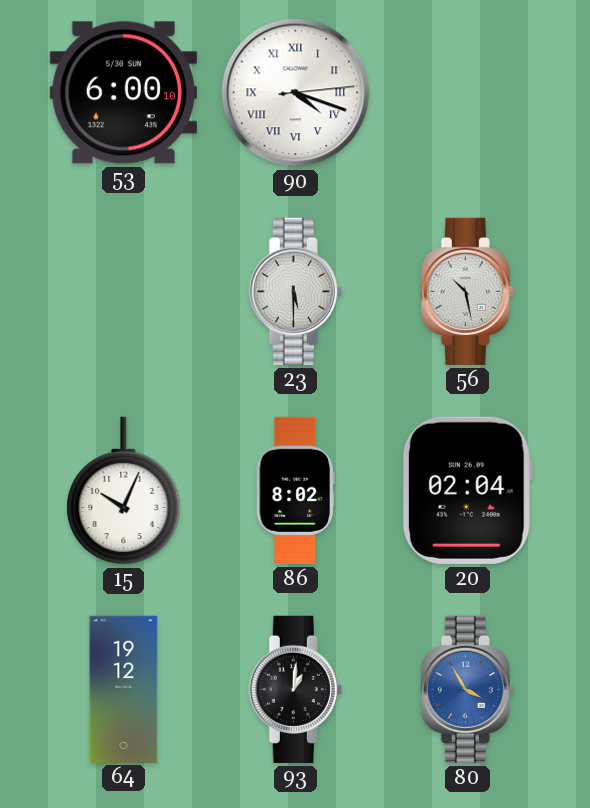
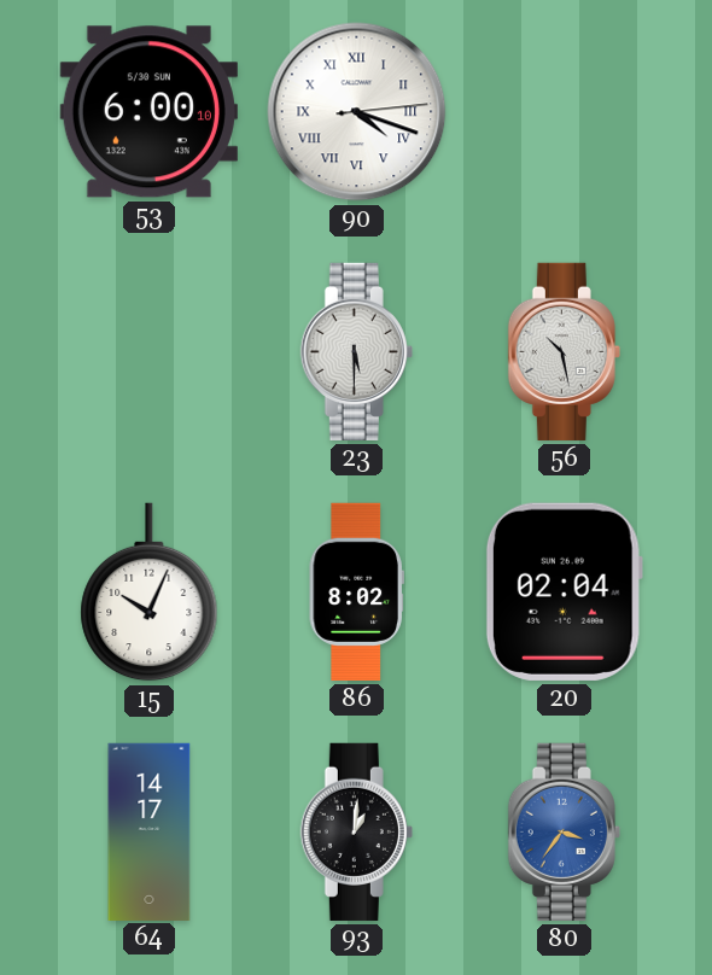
64: 19:12 -> 14:17 (150, 831)
80: 3:55 -> 3:36 (564, 831)
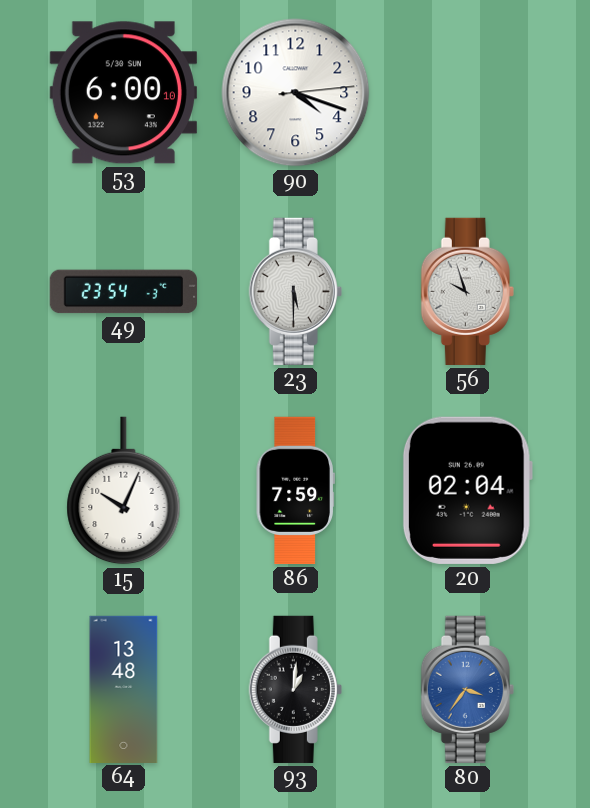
90 numerals: Roman -> Arabic (296, 93)
49: none -> 23:54 (123, 292)
56: 10:28 -> 9:57 (467, 291)
86: 8:02 -> 7:59 (295, 490)
64: 14:17 -> 13:48 (124, 689)
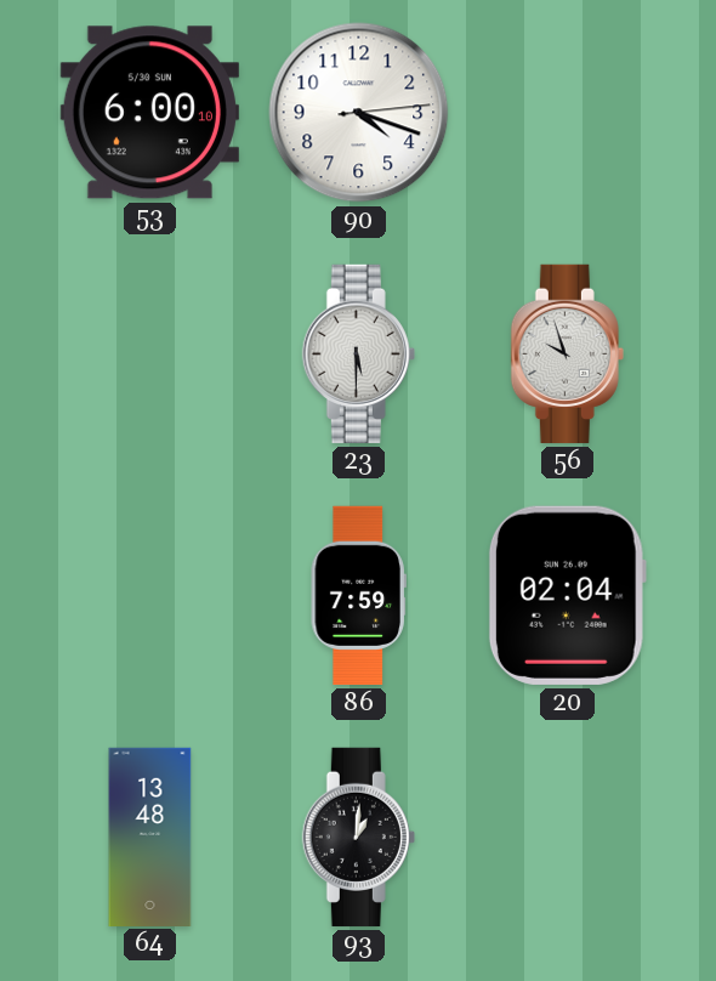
49: 23:54 -> none (123, 292)
15: 10:04 -> none (124, 491)
80: 3:36 -> none (467, 689)
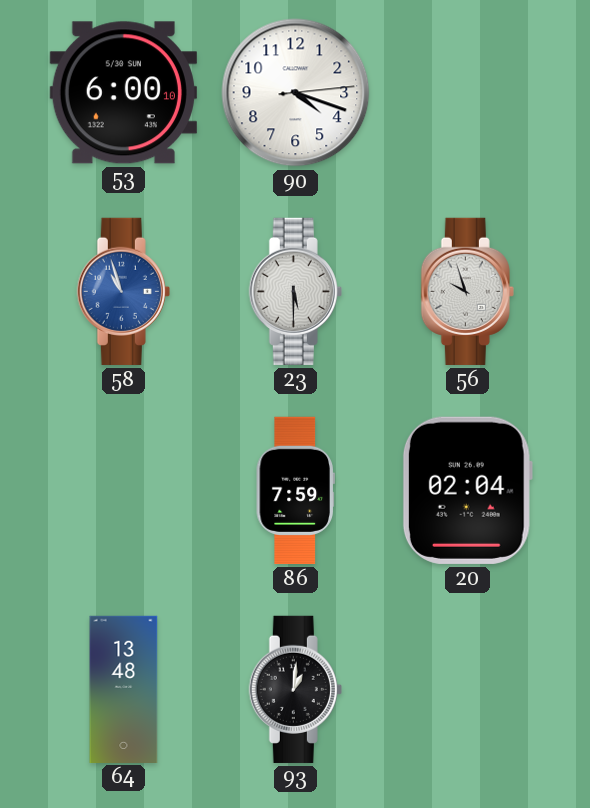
58: none -> 10:57 (123, 291)
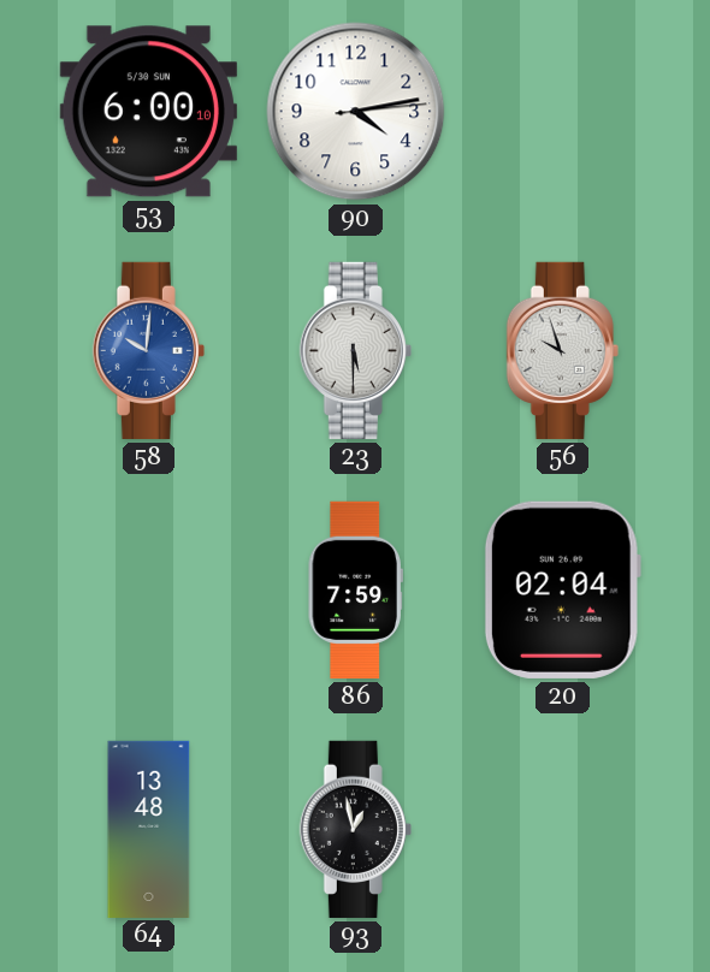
90: 4:18 -> 4:13 (356, 112)
58: 10:57 -> 10:01 (148, 350)
93: 1:01 -> 12:58 (355, 829)
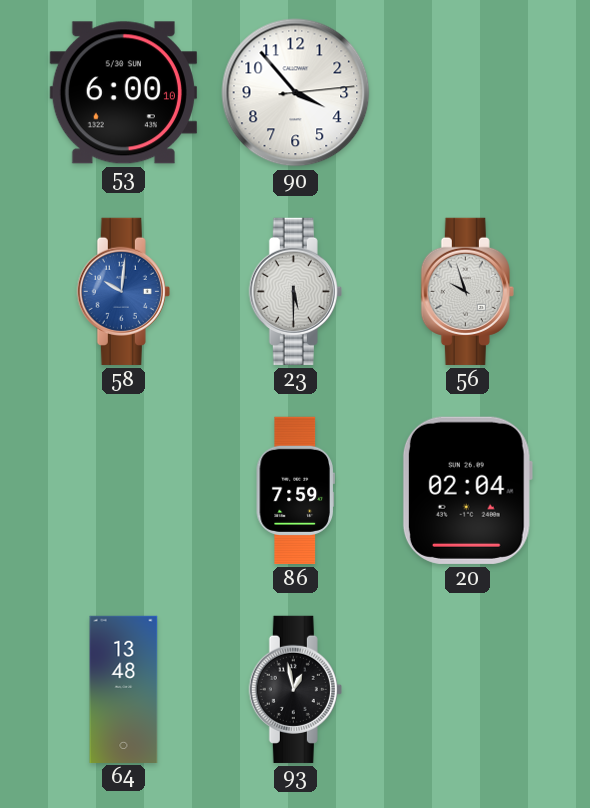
90: 4:13 -> 3:53 (296, 93)
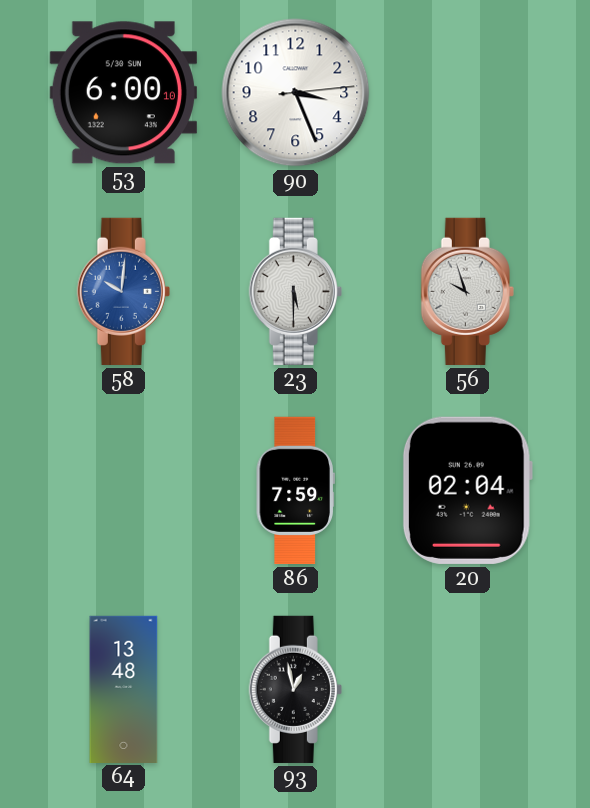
90: 3:53 -> 3:26 (296, 93)
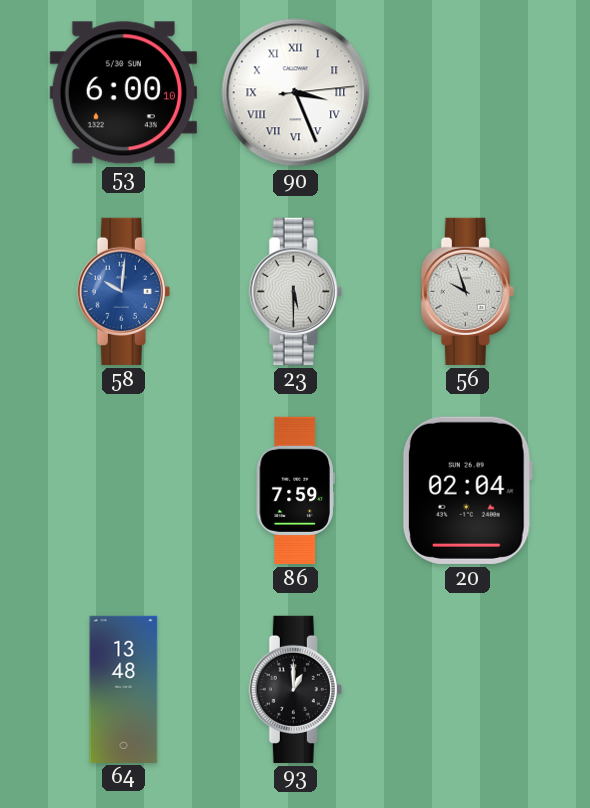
90 numerals: Arabic -> Roman (296, 93)
93: 12:58 -> 1:00 (295, 689)
